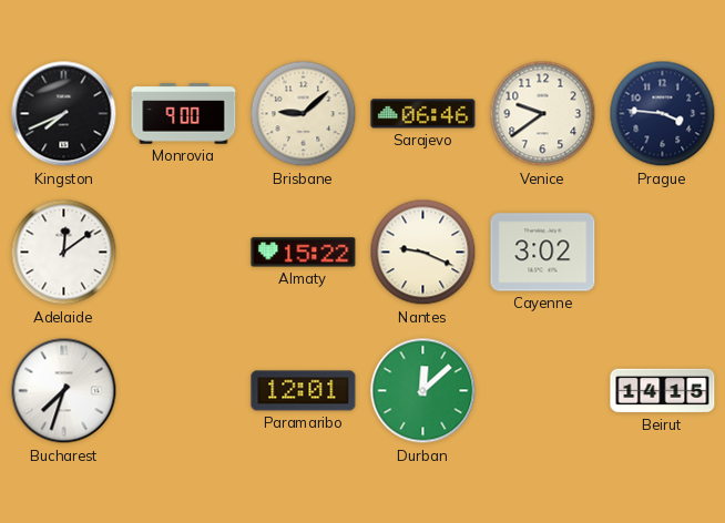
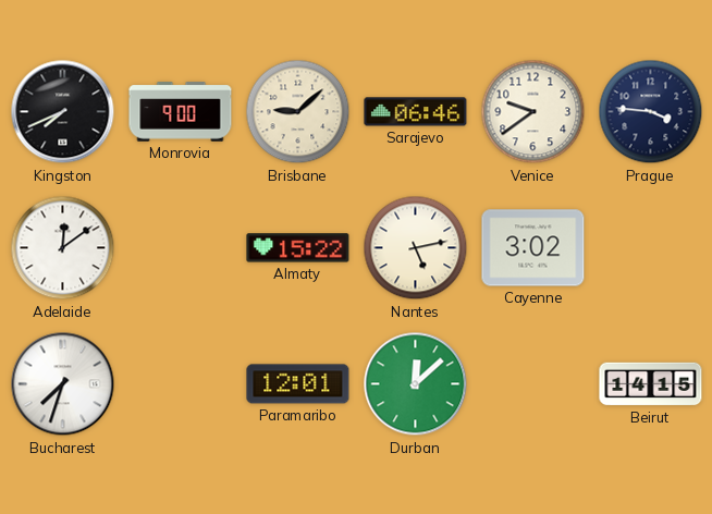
Nantes: 9:19 -> 5:13 (416, 248)
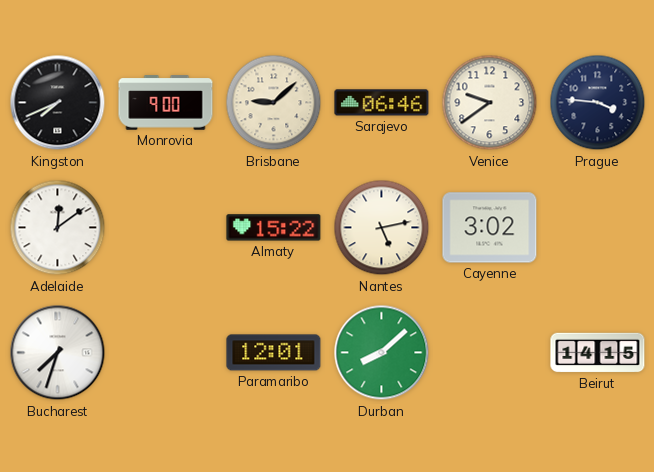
Durban: 12:08 -> 8:08 (382, 353)
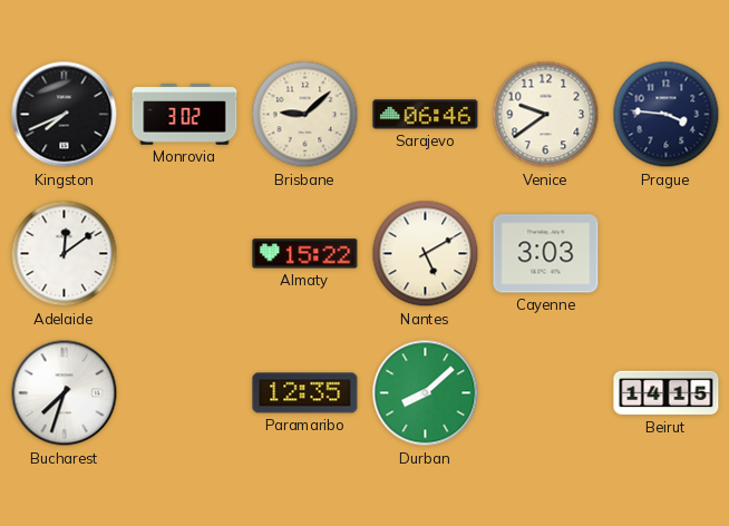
Monrovia: 9:00 -> 3:02 (185, 115)
Nantes: 5:13 -> 5:10 (426, 254)
Cayenne: 3:02 -> 3:03 (546, 254)
Paramaribo: 12:01 -> 12:35 (305, 393)
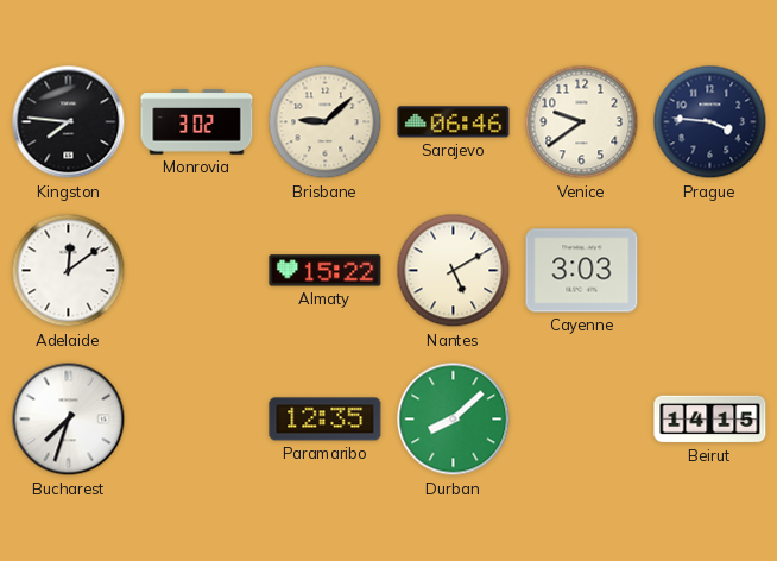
Kingston: 7:41 -> 7:46 (69, 122)
